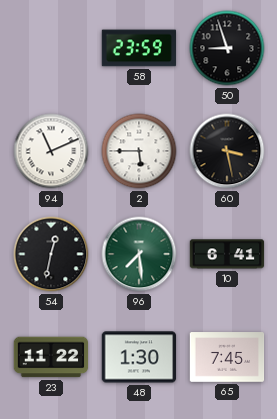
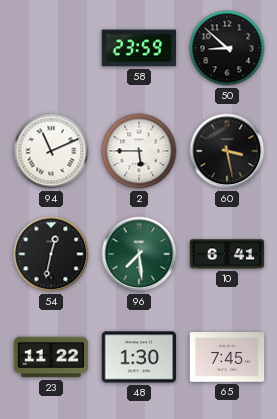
50: 8:57 -> 8:52 (227, 48)
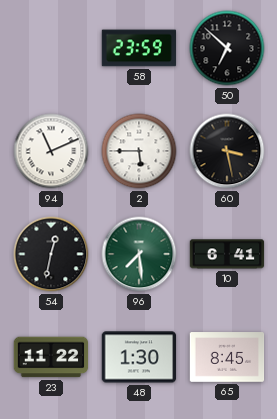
50: 8:52 -> 6:52 (227, 48)
65: 7:45 -> 8:45 (227, 357)
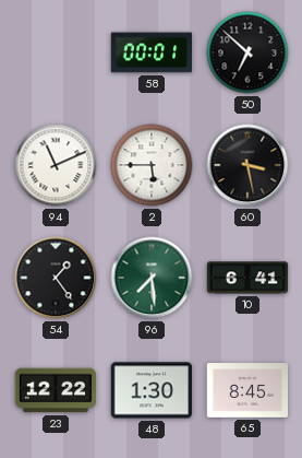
58: 23:59 -> 00:01 (152, 52)
54: 12:32 -> 1:24 (56, 278)
23: 11:22 -> 12:22 (56, 390)
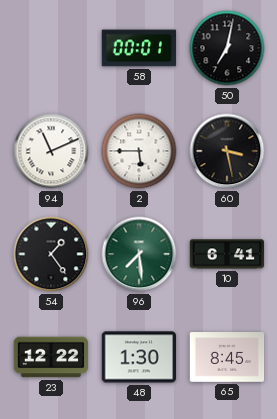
50: 6:52 -> 7:02 (227, 48)
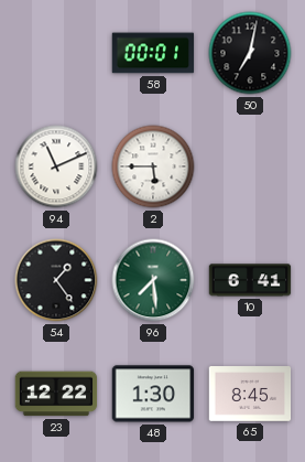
60: 3:28 -> none (227, 151)
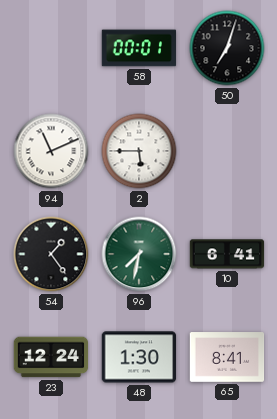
50: 7:02 -> 7:03 (227, 48)
96: 7:29 -> 7:32 (139, 254)
23: 12:22 -> 12:24 (51, 357)
65: 8:45 -> 8:41 (227, 357)
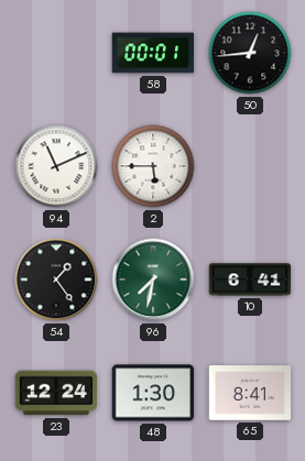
50: 7:03 -> 12:44 (250, 53)
